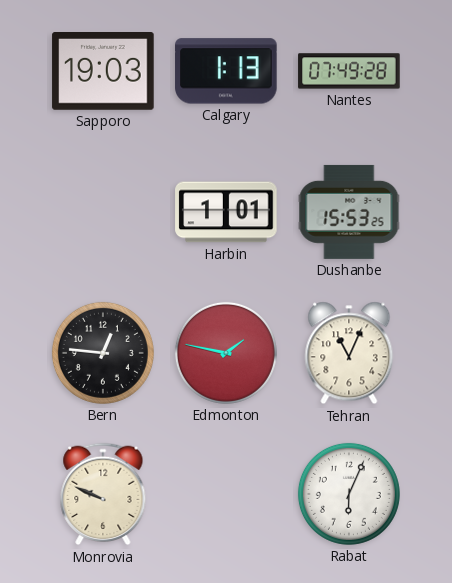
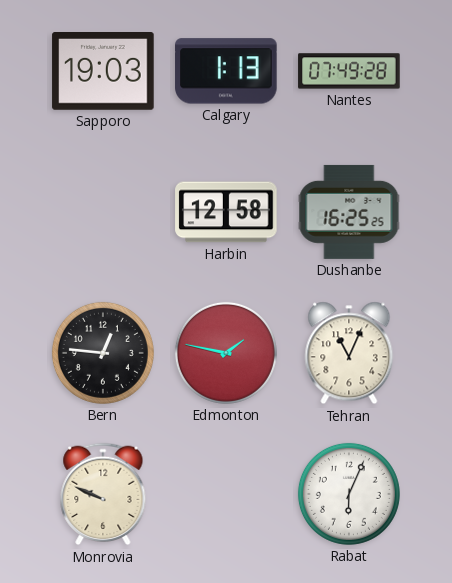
Harbin: 1:01 -> 12:58 (226, 212)
Dushanbe: 15:53 -> 16:25 (349, 212)
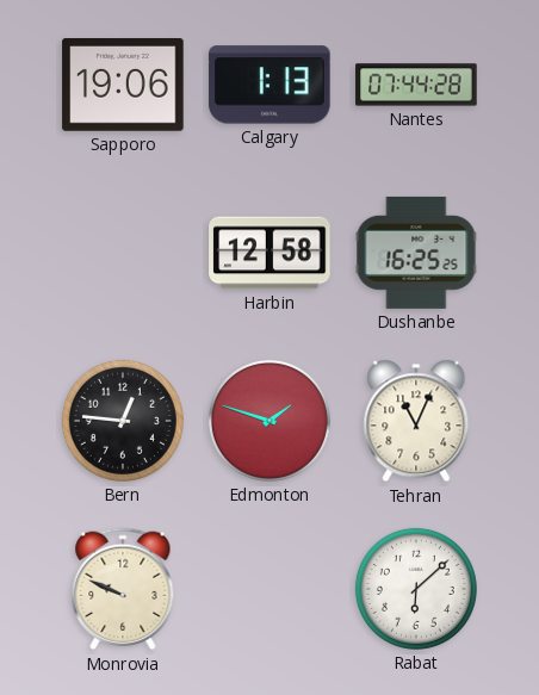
Sapporo: 19:03 -> 19:06 (123, 86)
Nantes: 07:49 -> 07:44 (416, 85)
Edmonton: 1:47 -> 1:48 (269, 421)
Rabat: 6:04 -> 6:08 (416, 589)
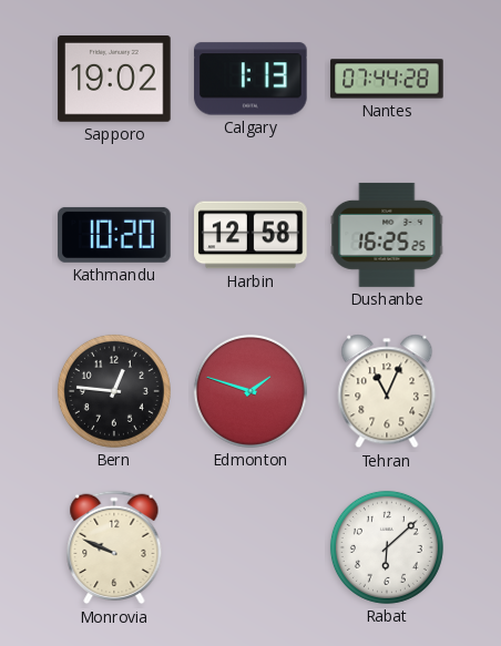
Sapporo: 19:06 -> 19:02 (114, 80)
Kathmandu: none -> 10:20 (114, 235)
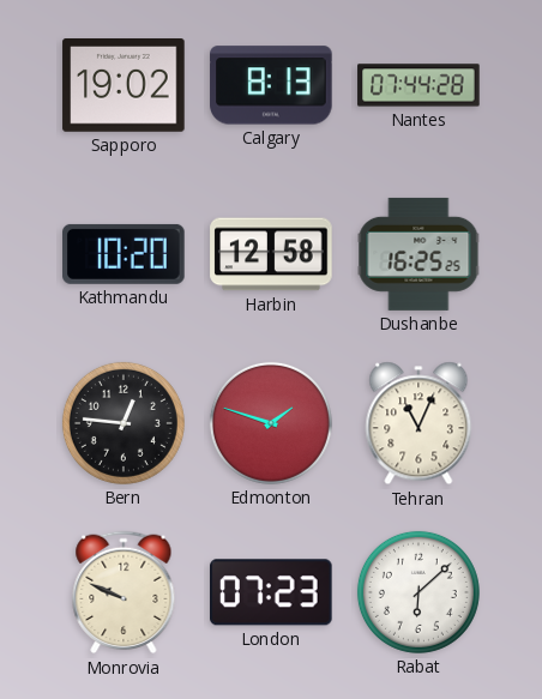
Calgary: 1:13 -> 8:13 (271, 85)
London: none -> 07:23 (272, 592)
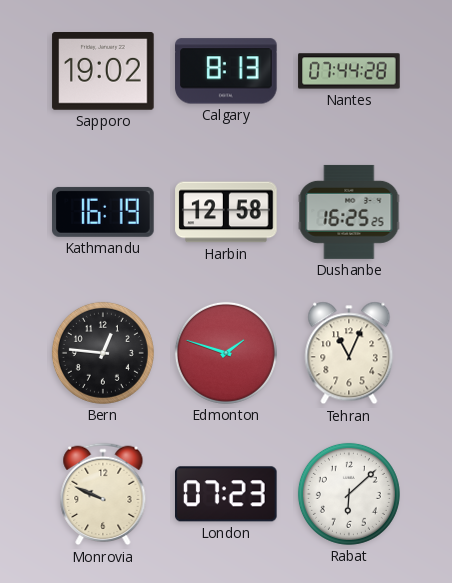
Kathmandu: 10:20 -> 16:19 (103, 212)
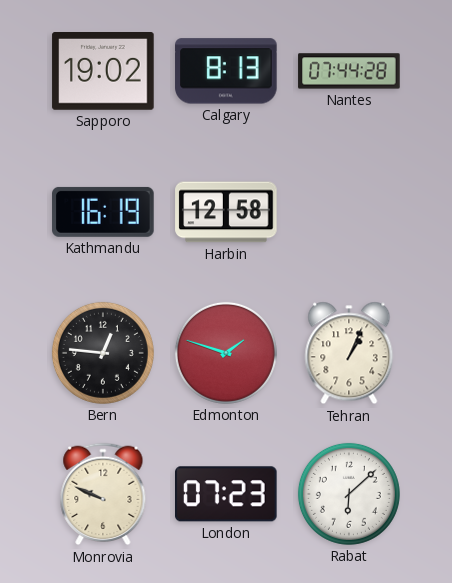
Dushanbe: 16:25 -> none (349, 212)
Tehran: 11:04 -> 1:04 (349, 353)
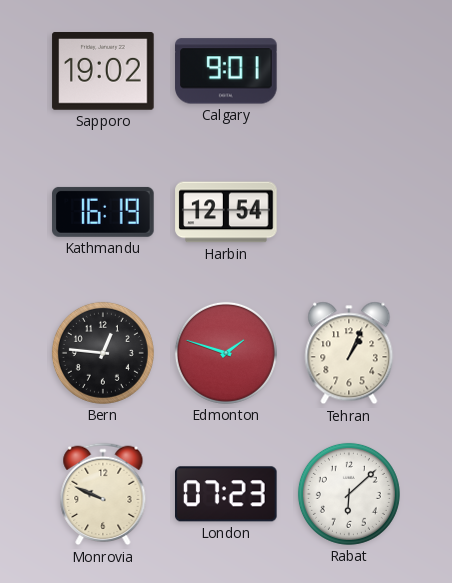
Calgary: 8:13 -> 9:01 (226, 71)
Nantes: 07:44 -> none (349, 71)
Harbin: 12:58 -> 12:54 (226, 212)
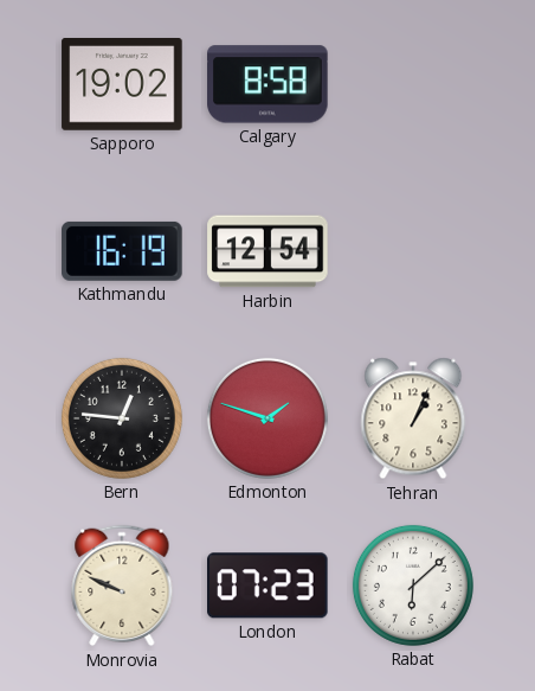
Calgary: 9:01 -> 8:58 (267, 84)
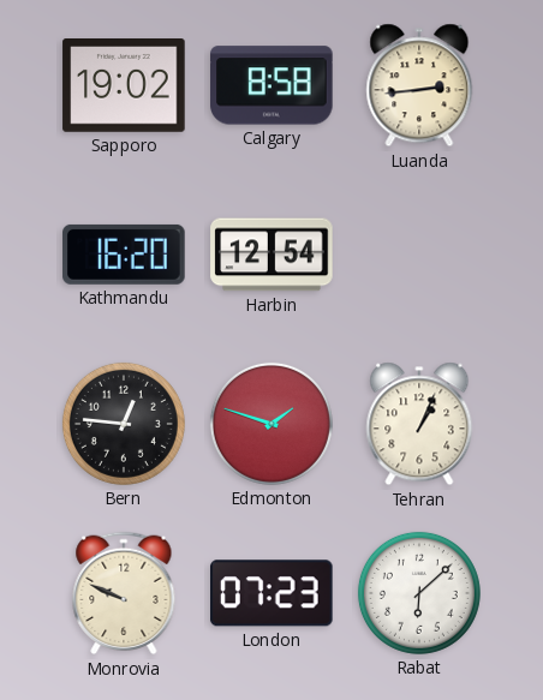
Luanda: none -> 2:44 (419, 85)
Kathmandu: 16:19 -> 16:20 (124, 255)
